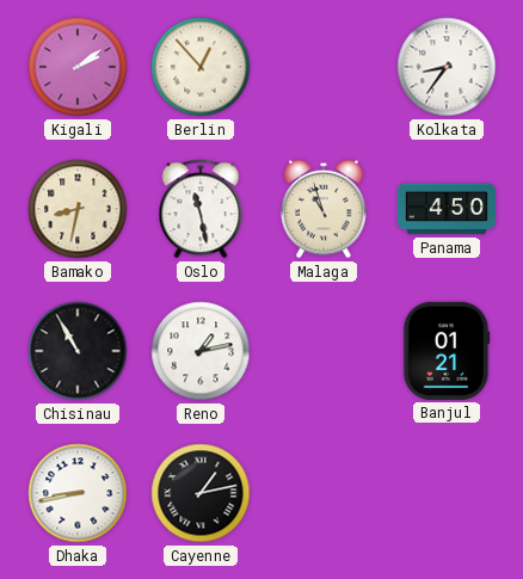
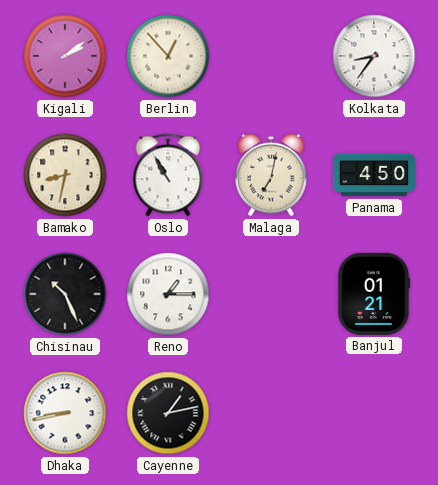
Oslo: 11:28 -> 10:55 (168, 175)
Malaga: 10:57 -> 7:02 (271, 175)
Chisinau: 10:55 -> 10:26 (65, 294)
Reno: 1:13 -> 1:15 (168, 294)
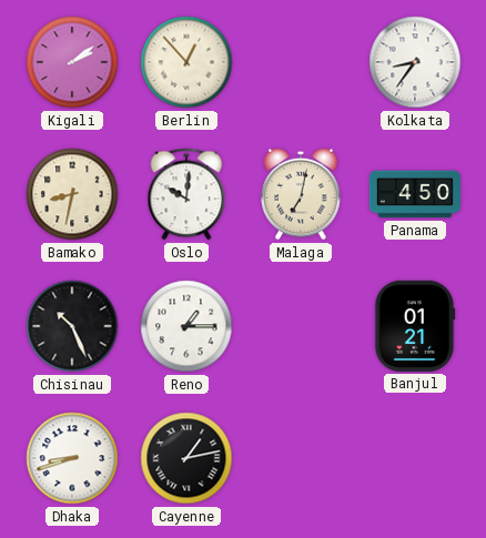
Oslo: 10:55 -> 10:01 (186, 194)
Dhaka: 8:43 -> 8:42 (72, 458)
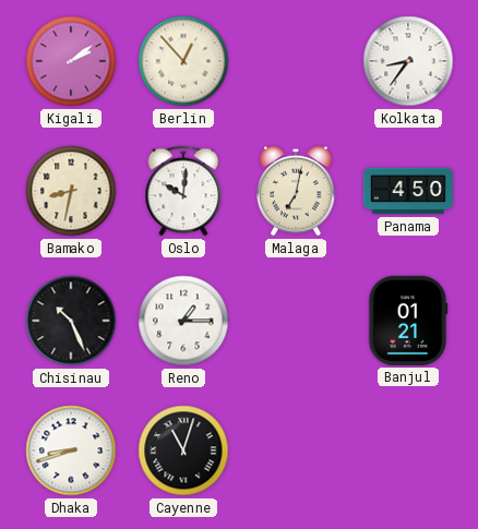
Cayenne: 1:13 -> 11:03 (183, 450)
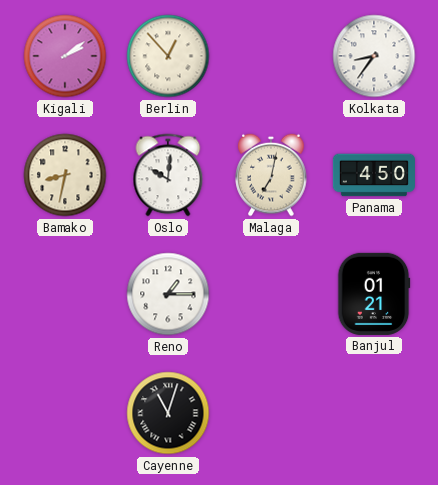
Chisinau: 10:26 -> none (71, 321)
Dhaka: 8:42 -> none (71, 450)
